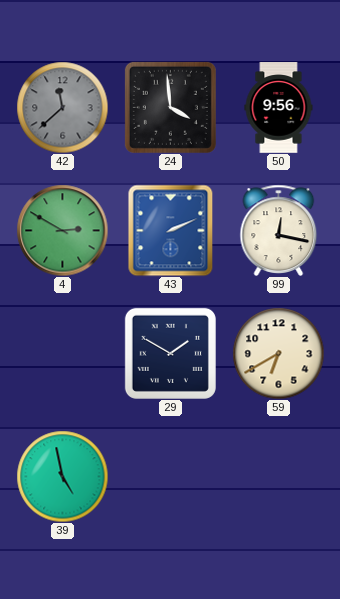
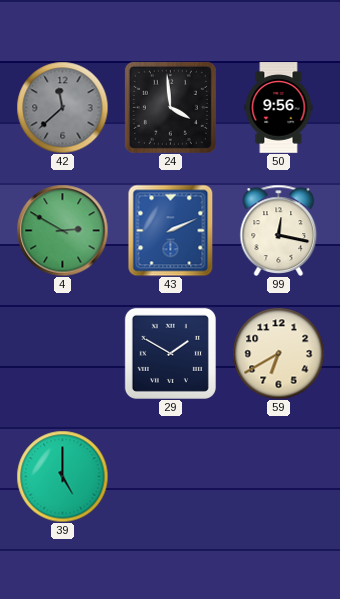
39: 4:58 -> 5:00 (62, 476)
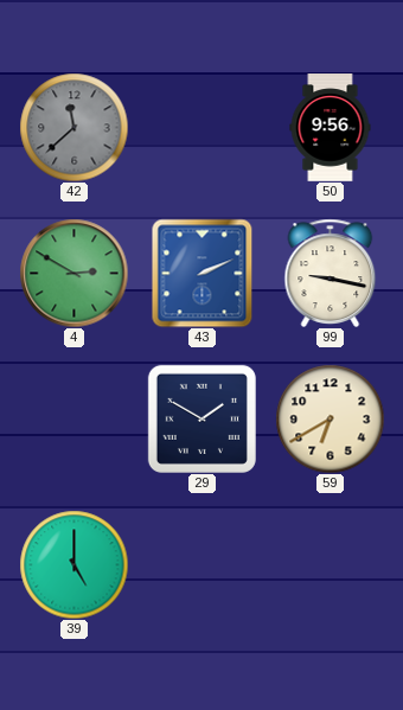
24: 3:59 -> none (170, 107)
99: 12:17 -> 9:17 (331, 273)
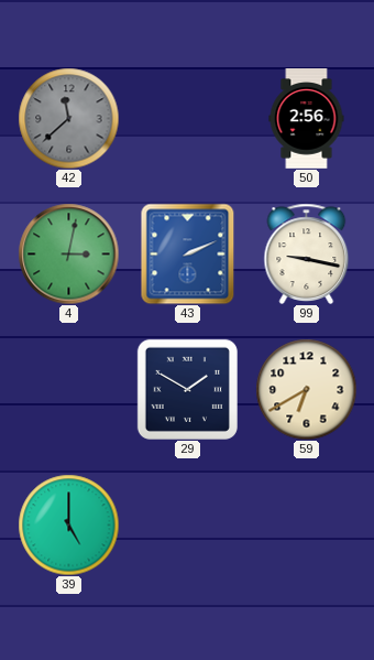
50: 9:56 -> 2:56 (307, 119)
4: 2:50 -> 3:02 (68, 253)
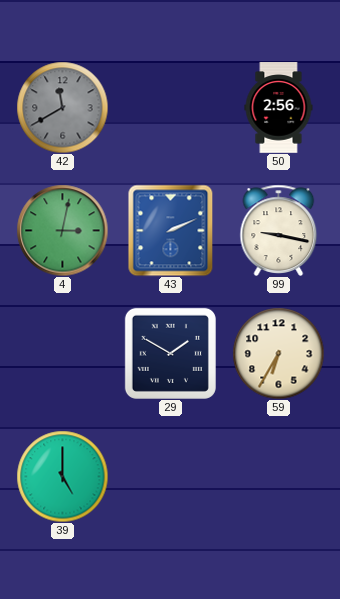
42: 11:38 -> 11:40 (62, 107)
59: 6:40 -> 6:35 (278, 353)
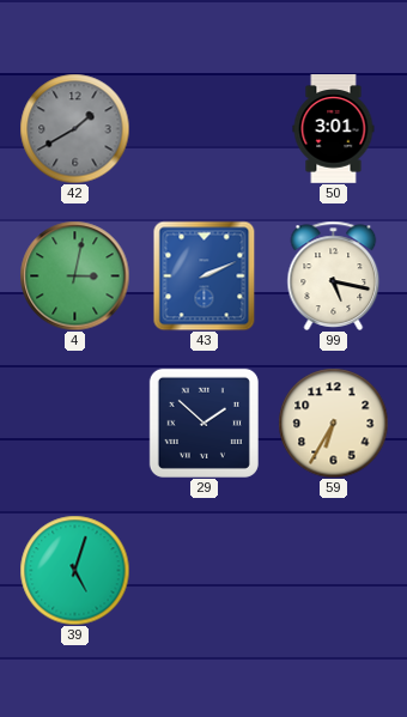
42: 11:40 -> 1:40 (74, 128)
50: 2:56 -> 3:01 (334, 129)
99: 9:17 -> 5:17 (334, 275)
29: 1:50 -> 1:52 (203, 423)
39: 5:00 -> 5:03 (74, 570)
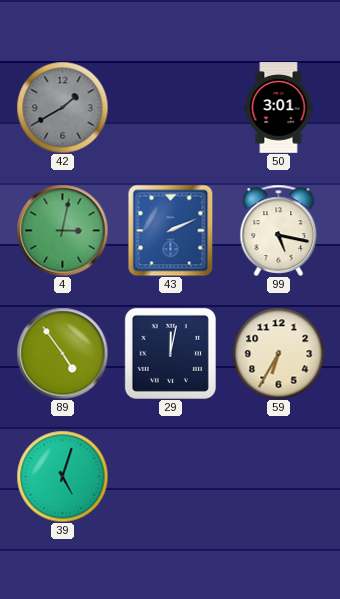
89: none -> 4:54 (62, 353)
29: 1:52 -> 12:02 (170, 353)
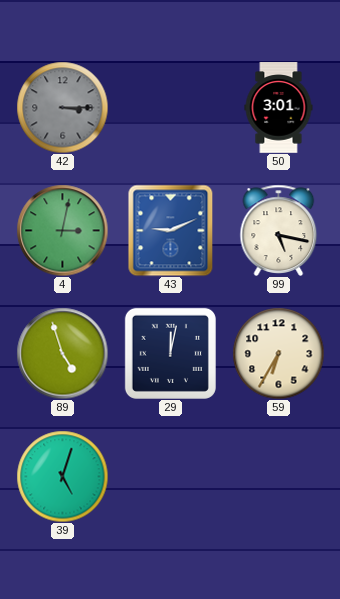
42: 1:40 -> 3:15 (62, 107)
43: 2:11 -> 9:11 (171, 230)
89: 4:54 -> 4:57 (62, 353)
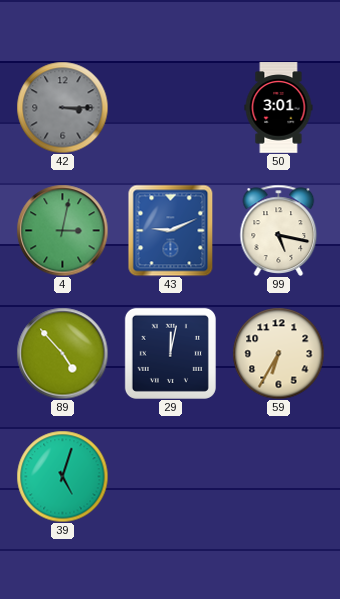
89: 4:57 -> 4:53 (62, 353)
